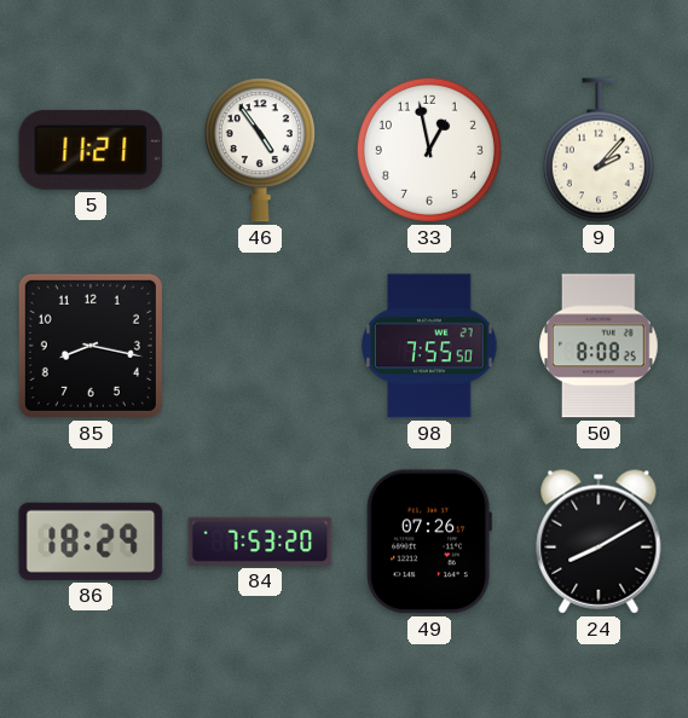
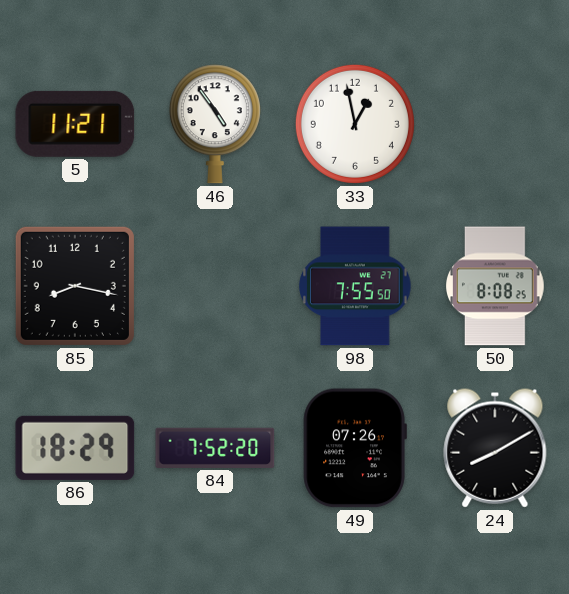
9: 2:07 -> none (599, 150)
84: 7:53 -> 7:52 (215, 448)
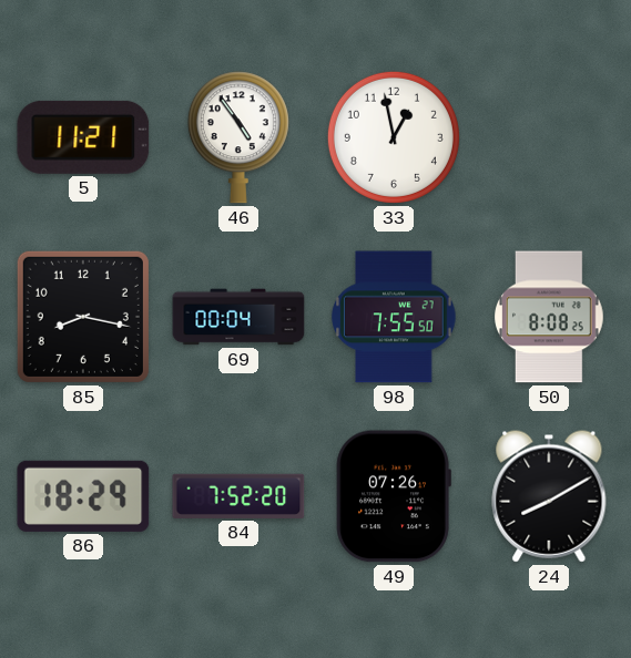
69: none -> 00:04 (238, 317)
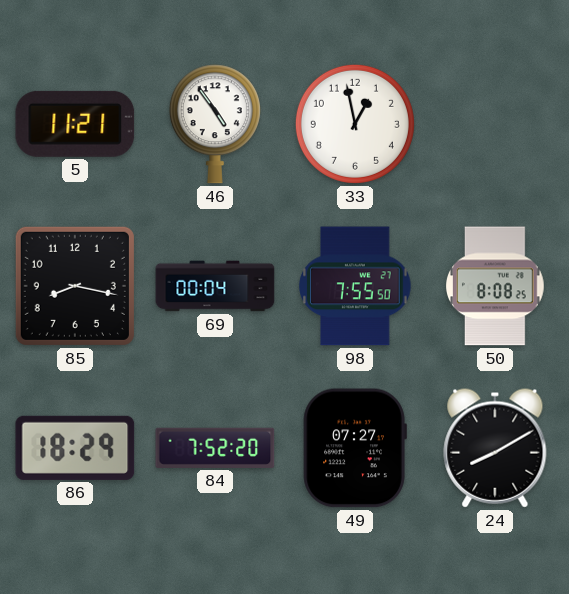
49: 07:26 -> 07:27 (355, 448)
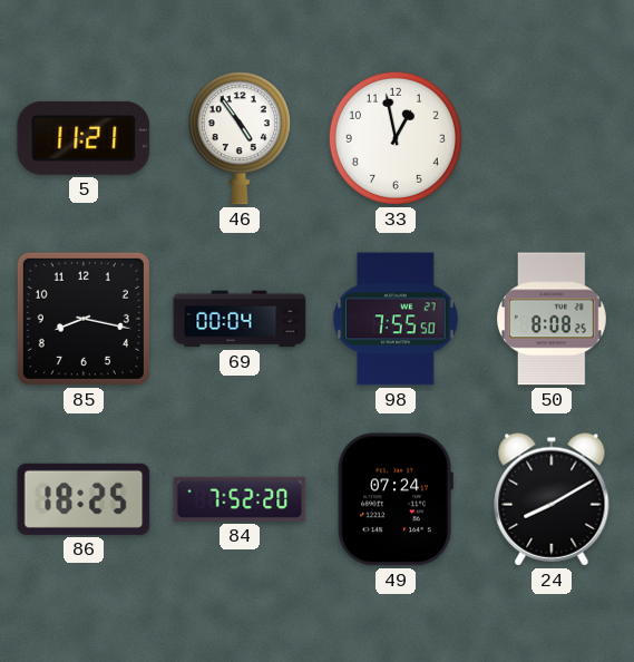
86: 18:29 -> 18:25 (84, 499)
49: 07:27 -> 07:24 (396, 499)
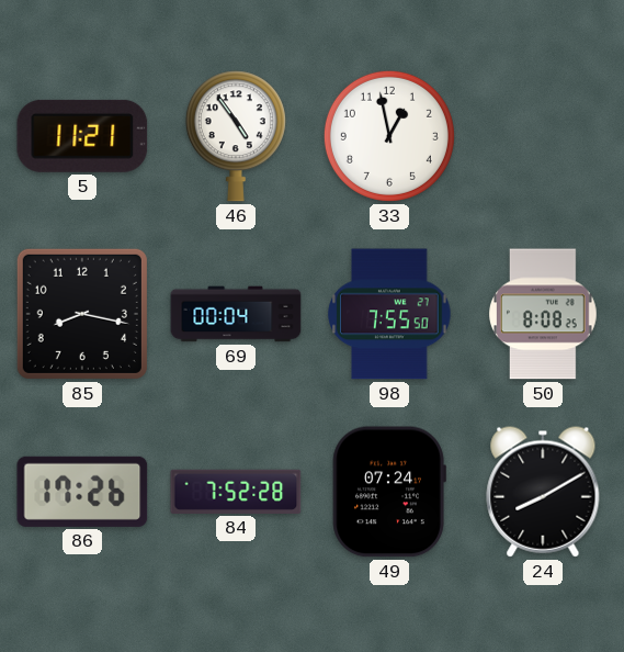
86: 18:25 -> 17:26 (82, 492)
84: 7:52:20 -> 7:52:28 (236, 492)
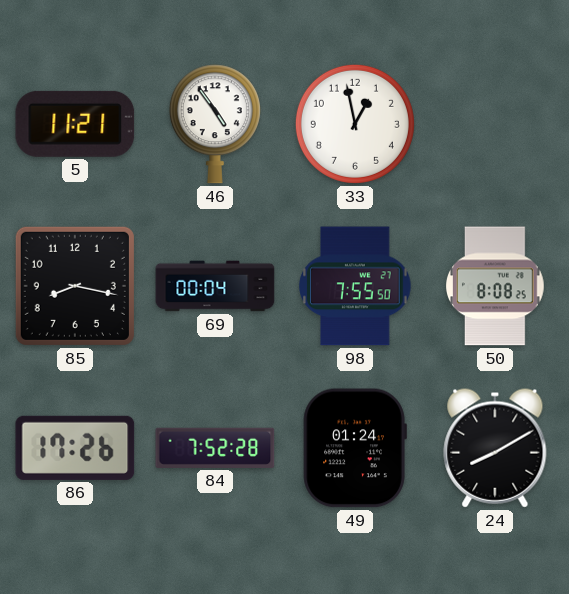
49: 07:24 -> 01:24 (355, 448)
